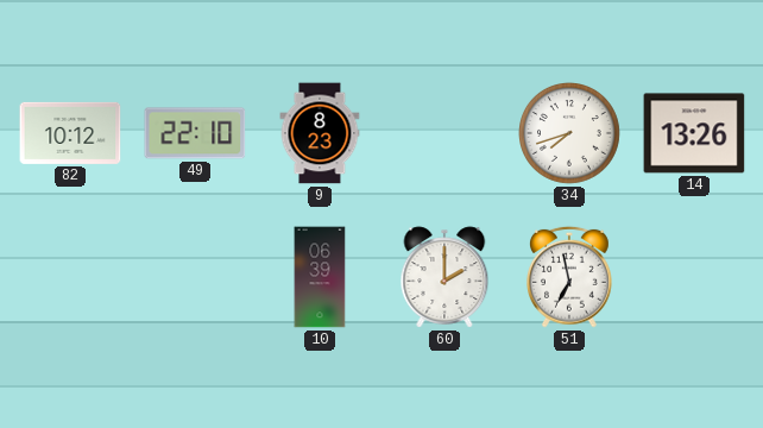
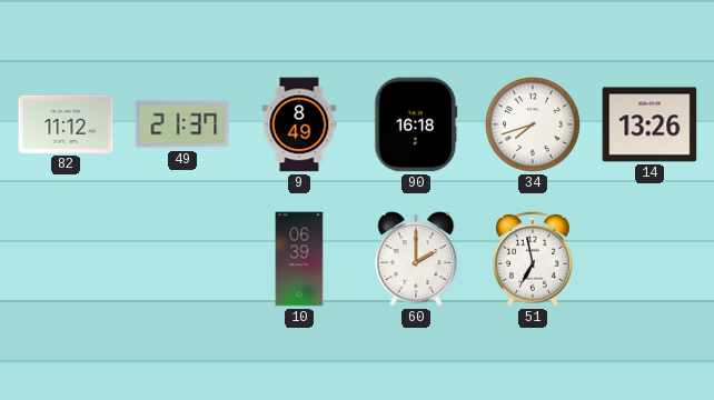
82: 10:12 -> 11:12 (66, 124)
49: 22:10 -> 21:37 (182, 124)
9: 8:23 -> 8:49 (299, 124)
90: none -> 16:18 (416, 124)
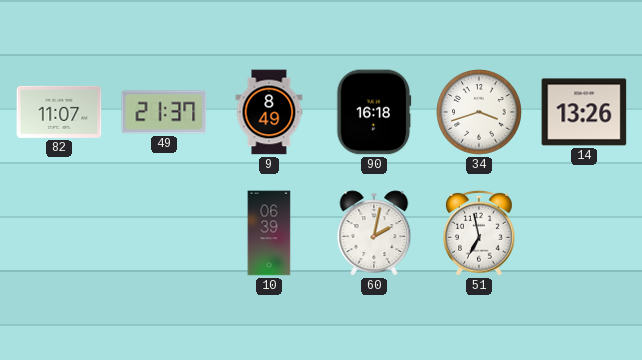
82: 11:12 -> 11:07 (59, 112)
34: 7:42 -> 3:42 (480, 113)
60: 2:00 -> 2:02 (374, 233)
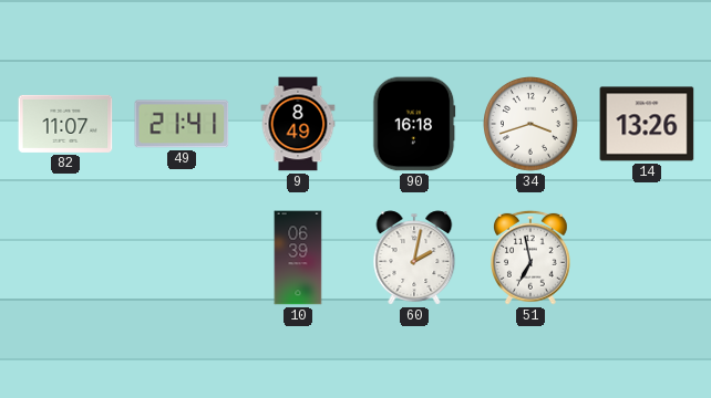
49: 21:37 -> 21:41 (182, 124)
